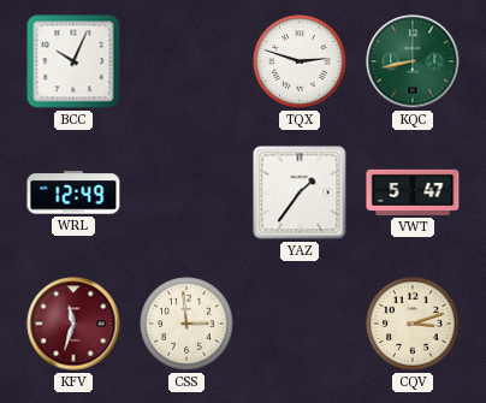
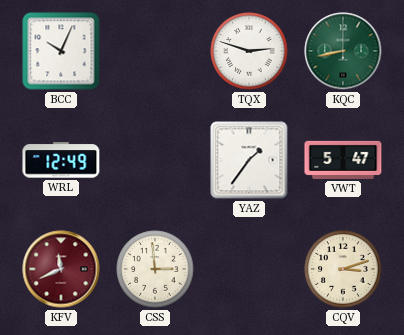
KFV: 11:33 -> 11:41 (61, 269)
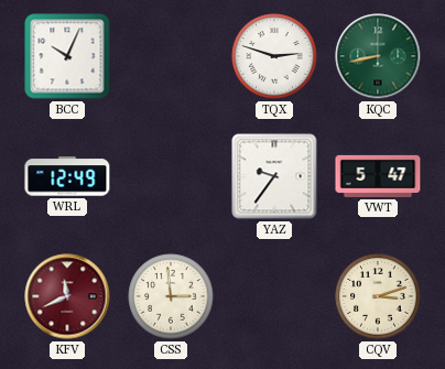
YAZ: 1:36 -> 9:36 (274, 176)
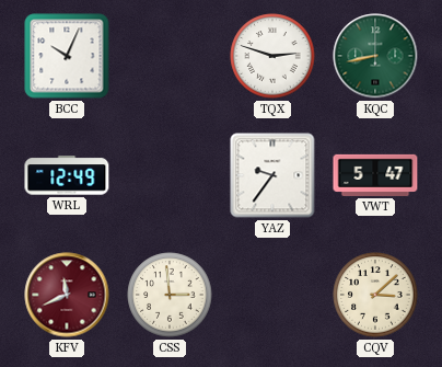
CQV: 3:12 -> 3:08 (375, 295)
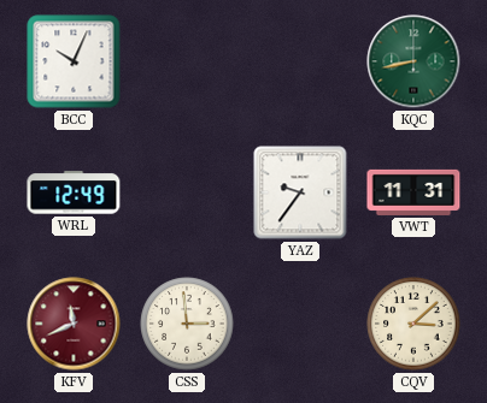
TQX: 2:48 -> none (272, 56)
VWT: 5:47 -> 11:31 (413, 192)
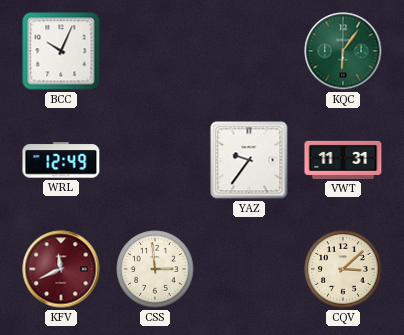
KQC: 8:43 -> 6:06 (343, 51)
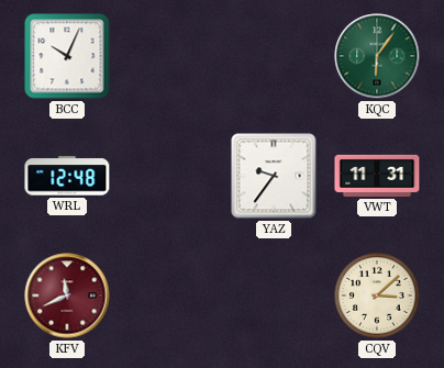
WRL: 12:49 -> 12:48 (67, 176)
CSS: 2:59 -> none (155, 269)
